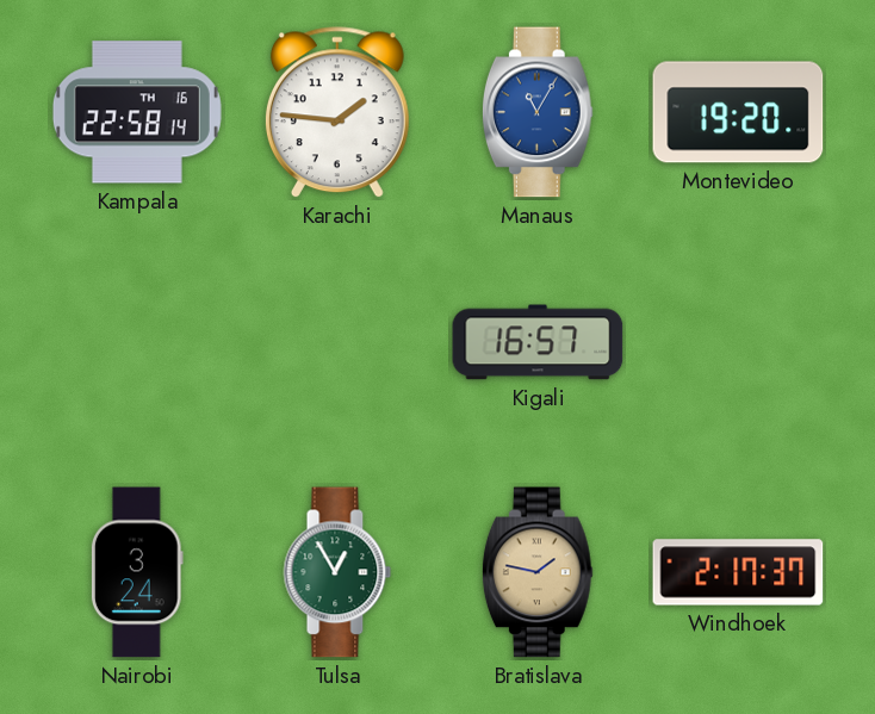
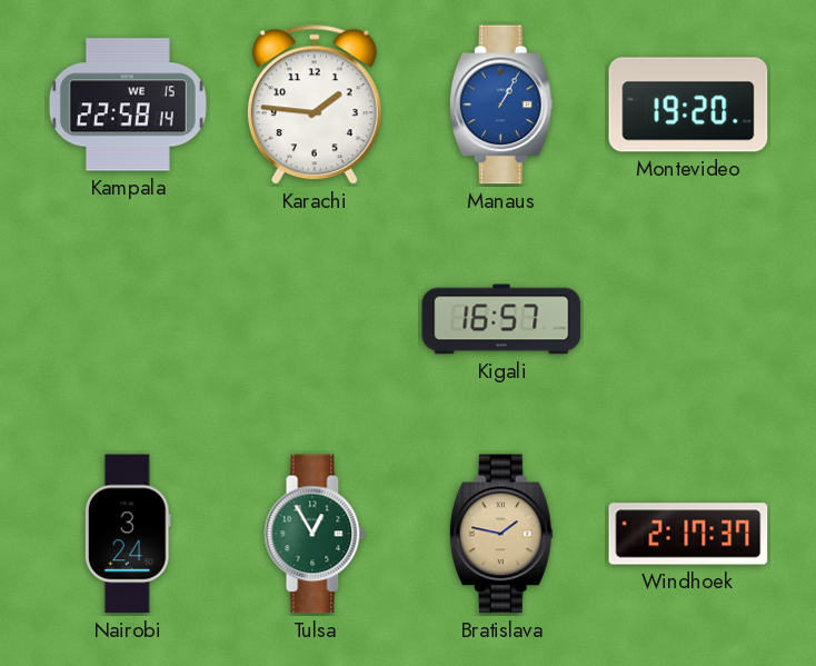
Kampala date: TH 16 -> WE 15 (128, 105)
Manaus: 11:05 -> 1:05 (501, 105)
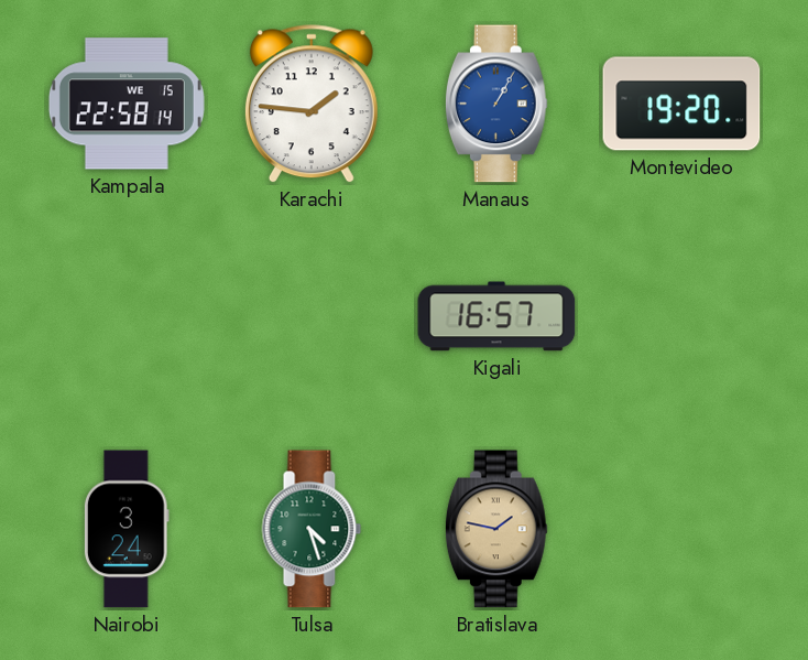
Tulsa: 12:55 -> 4:27 (312, 529)
Windhoek: 2:17 -> none (688, 534)
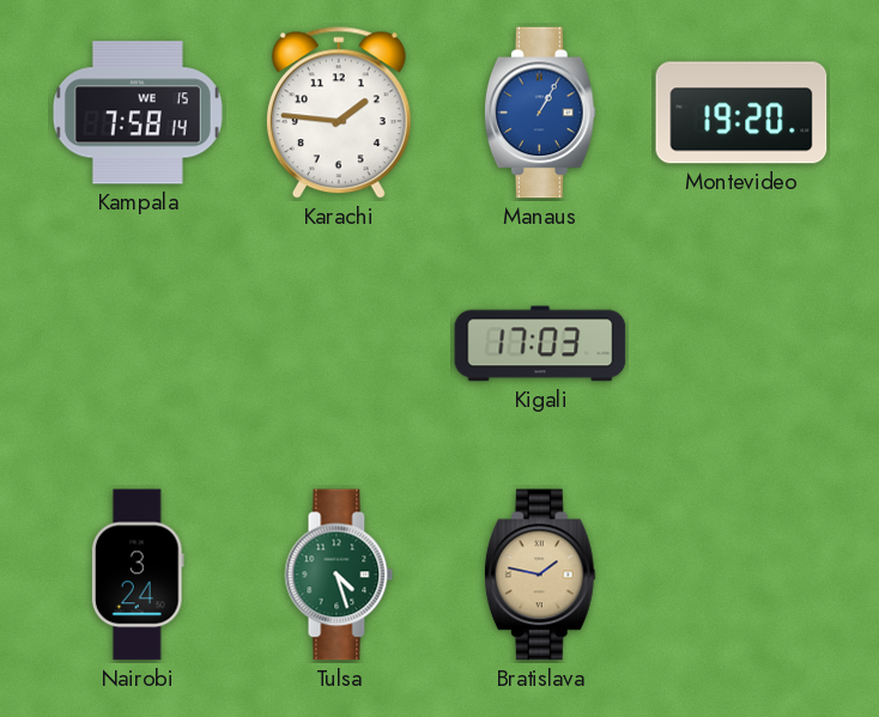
Kampala: 22:58 -> 7:58 (138, 113)
Kigali: 16:57 -> 17:03 (540, 344)
